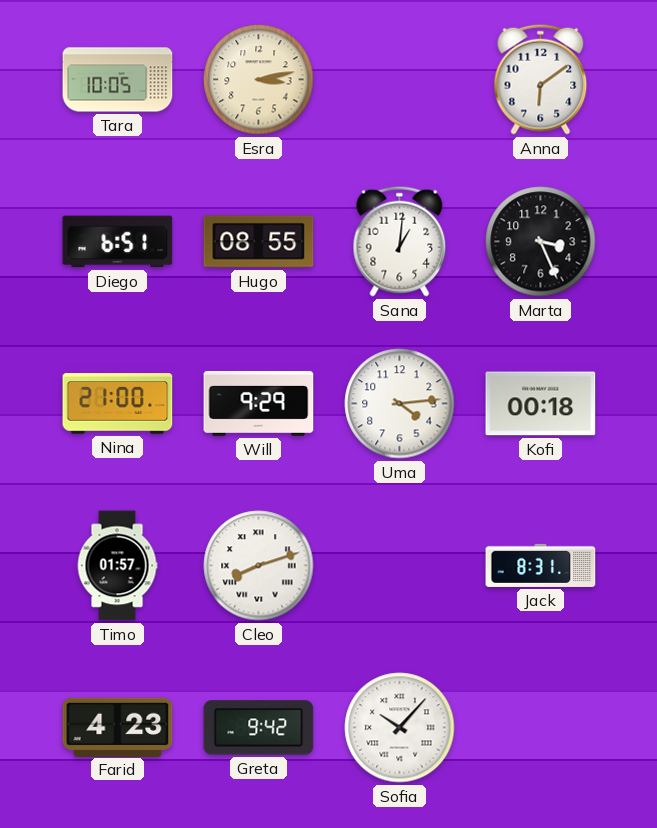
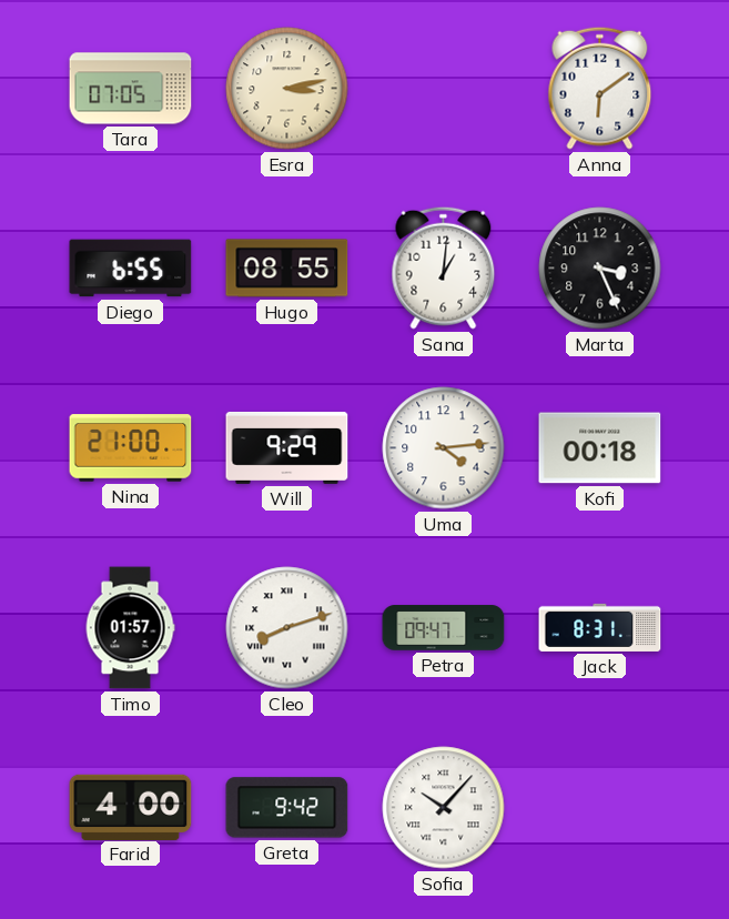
Tara: 10:05 -> 07:05 (131, 89)
Diego: 6:51 -> 6:55 (131, 269)
Petra: none -> 09:47 (444, 628)
Farid: 4:23 -> 4:00 (131, 807)
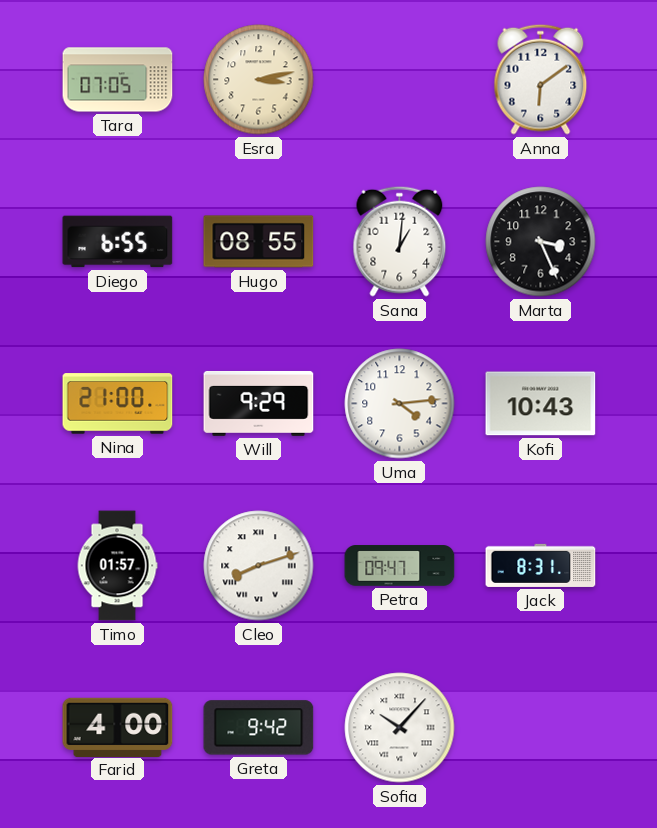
Kofi: 00:18 -> 10:43 (541, 404)
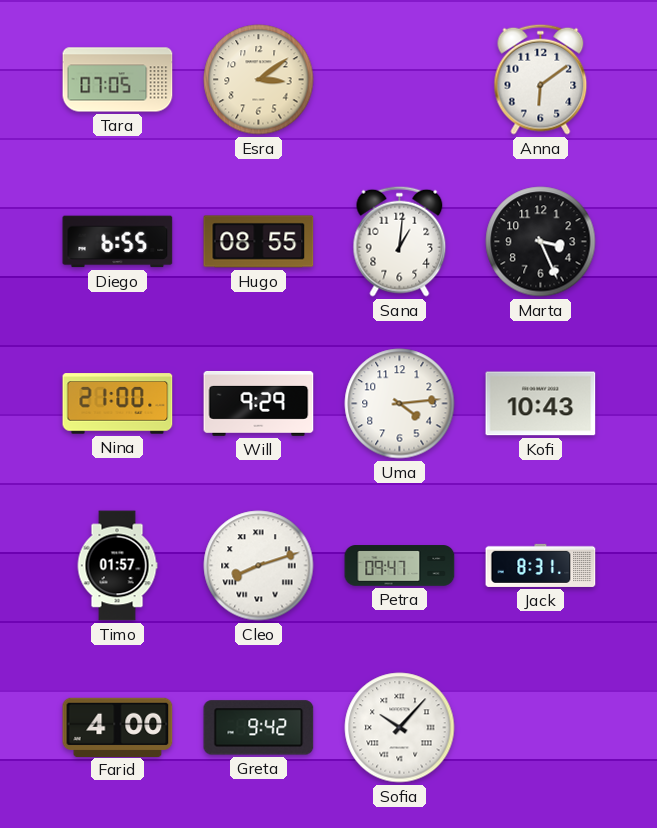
Esra: 3:13 -> 3:09 (259, 80)
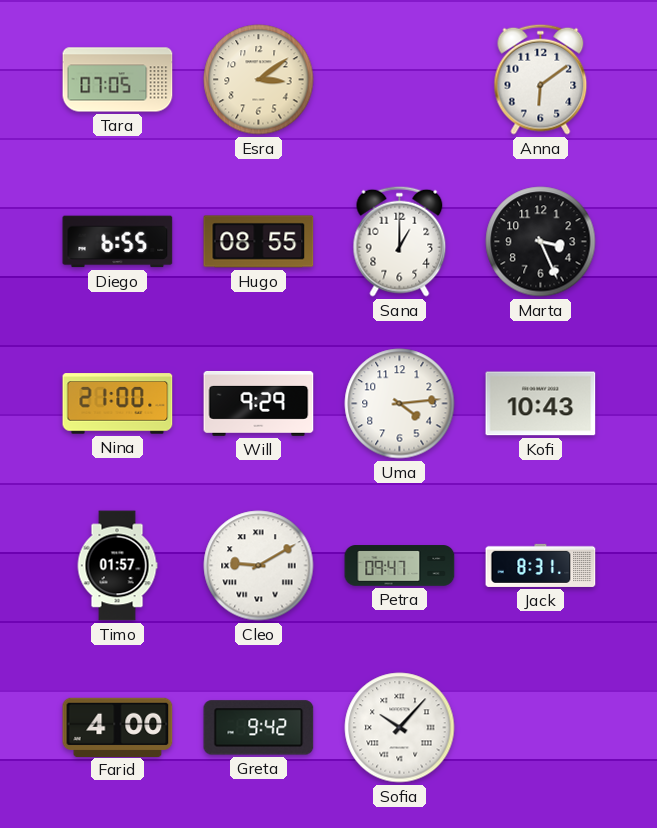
Sana: 1:01 -> 1:00 (400, 241)
Cleo: 8:12 -> 9:10 (259, 566)
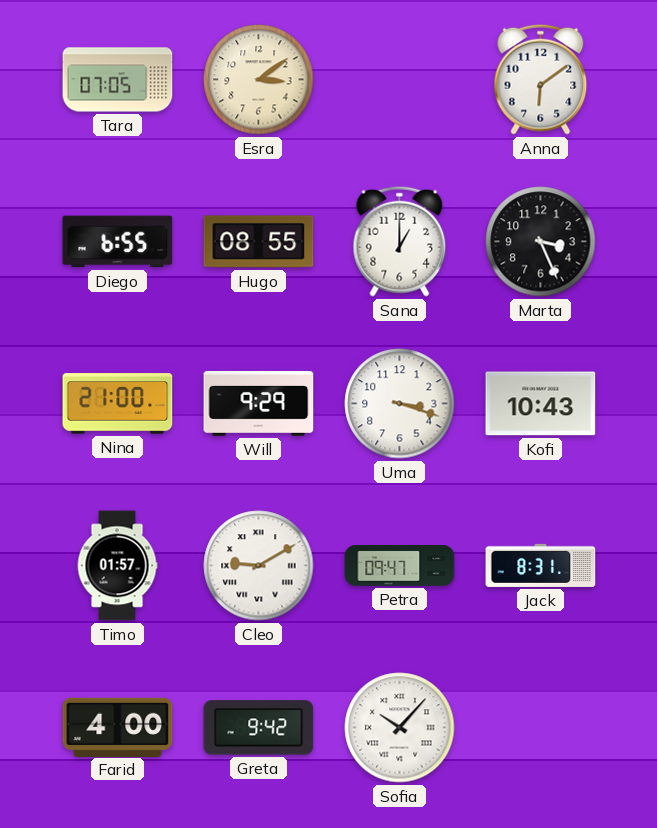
Uma: 4:14 -> 3:18 (400, 404)
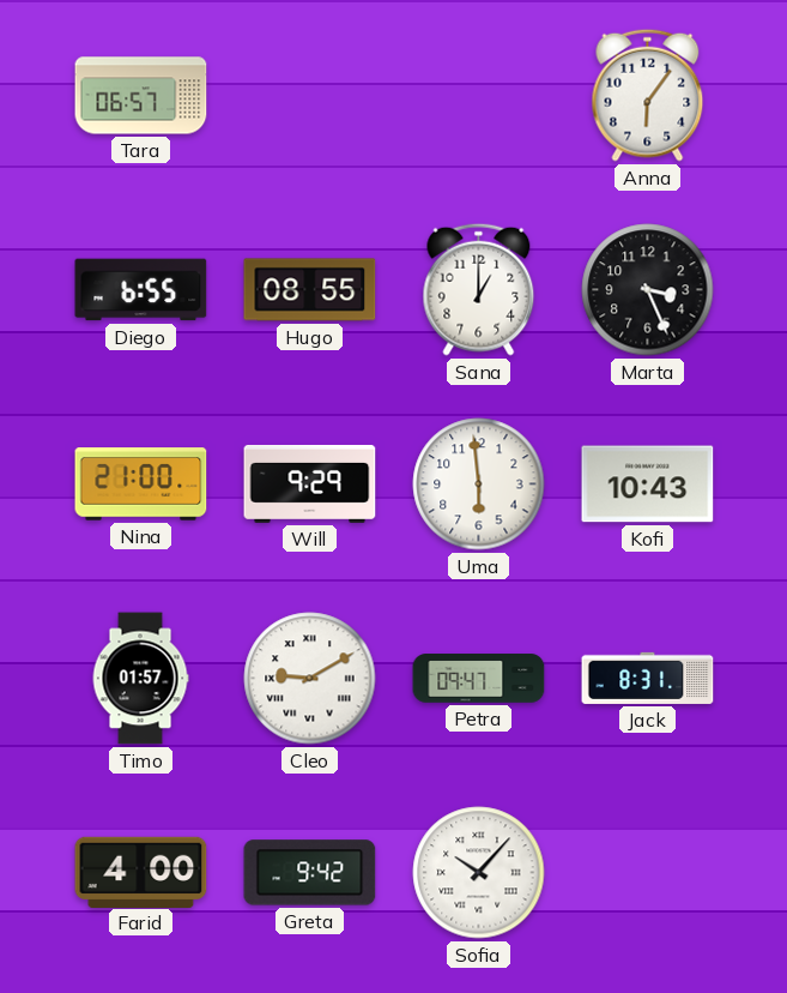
Tara: 07:05 -> 06:57 (141, 96)
Esra: 3:09 -> none (259, 80)
Anna: 6:09 -> 6:06 (648, 95)
Uma: 3:18 -> 5:59 (479, 485)
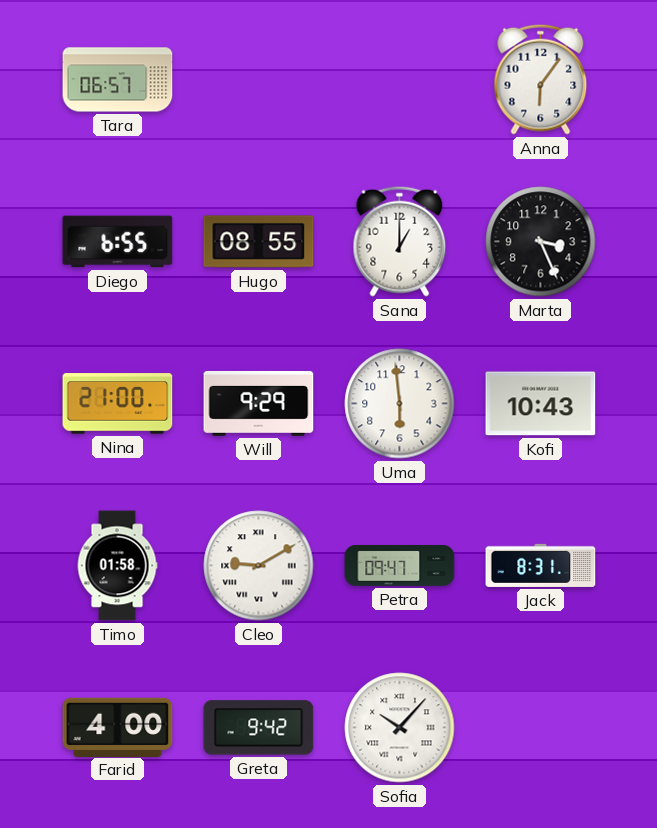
Timo: 01:57 -> 01:58 (117, 566)
